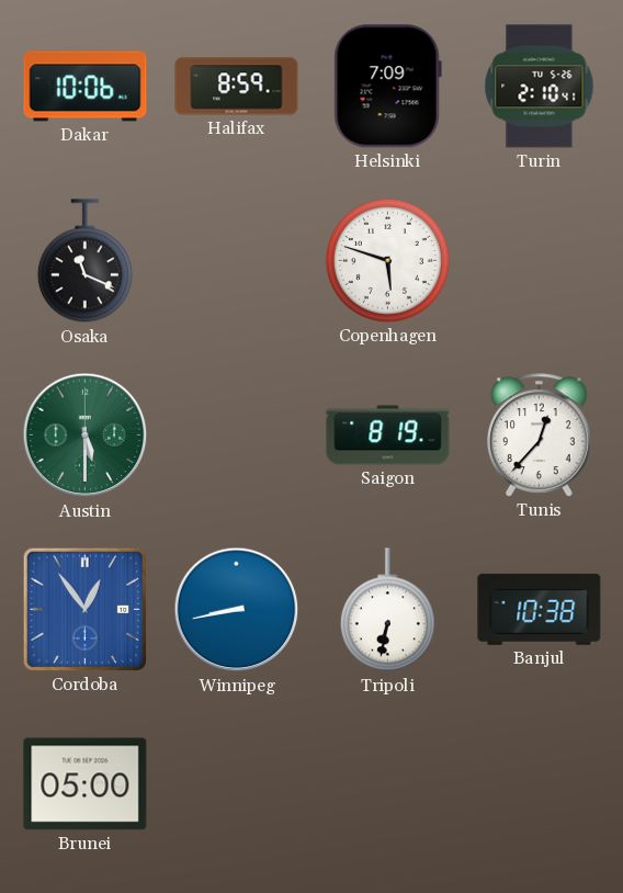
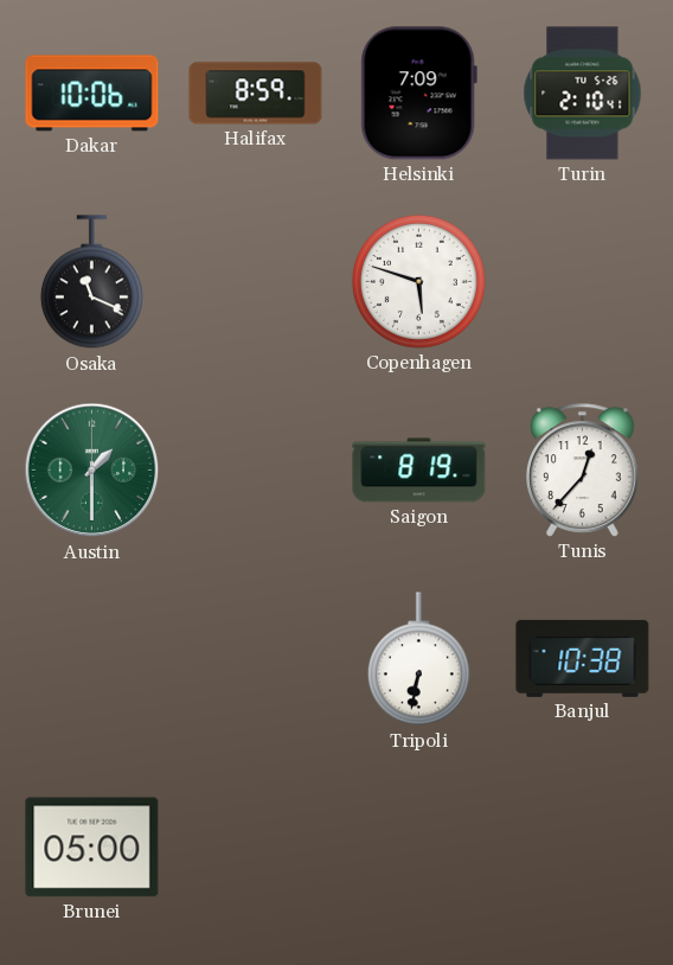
Austin: 5:30 -> 1:30 (92, 471)
Cordoba: 12:54 -> none (84, 609)
Winnipeg: 8:43 -> none (237, 610)
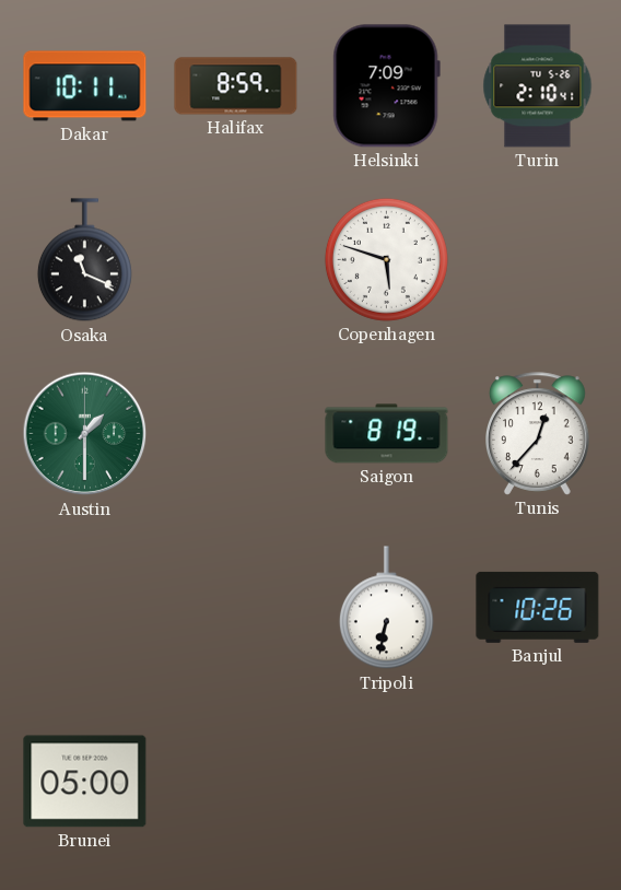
Dakar: 10:06 -> 10:11 (85, 86)
Banjul: 10:38 -> 10:26 (538, 607)
